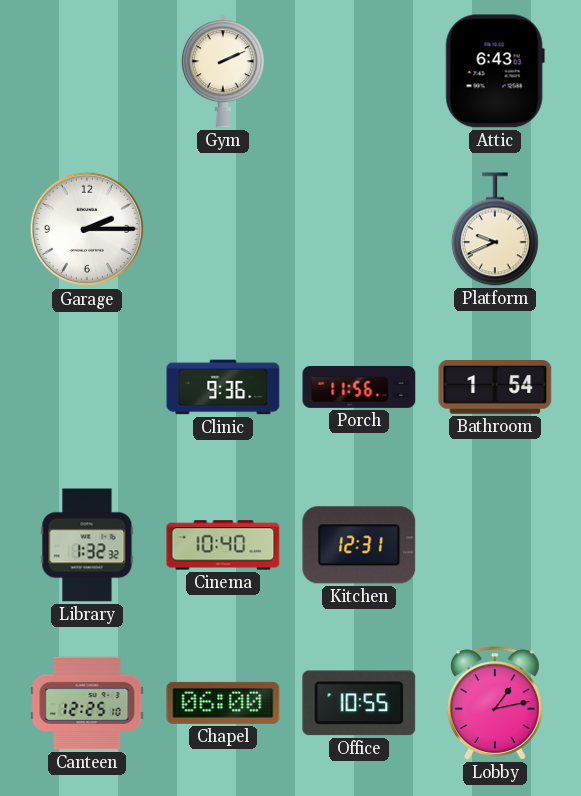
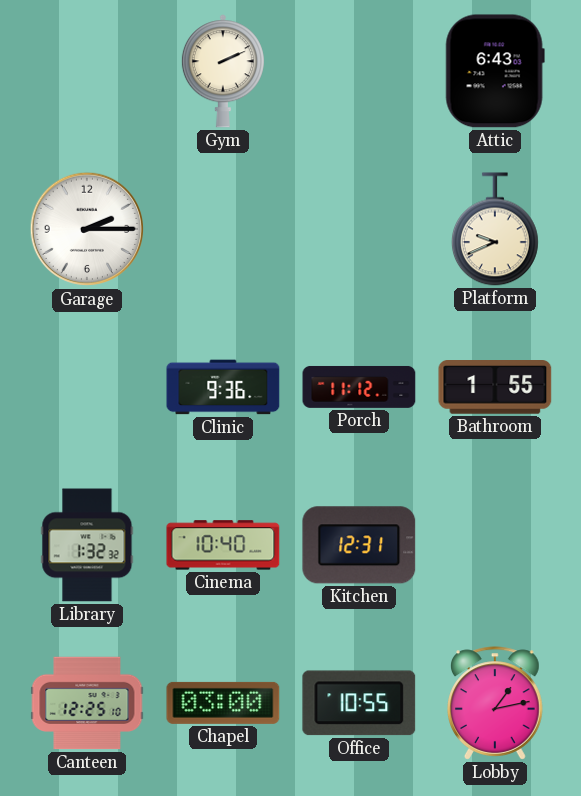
Porch: 11:56 -> 11:12 (359, 387)
Bathroom: 1:54 -> 1:55 (495, 388)
Chapel: 06:00 -> 03:00 (223, 703)
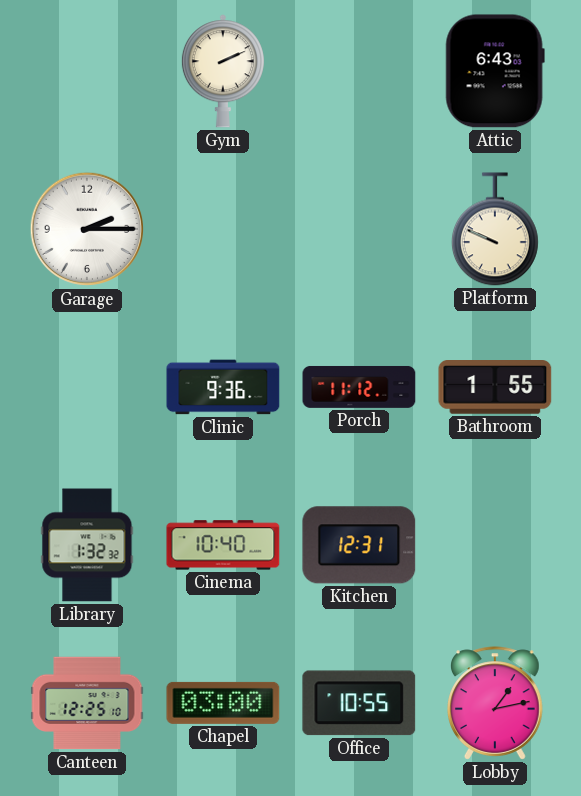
Platform: 9:41 -> 9:49 (495, 229)
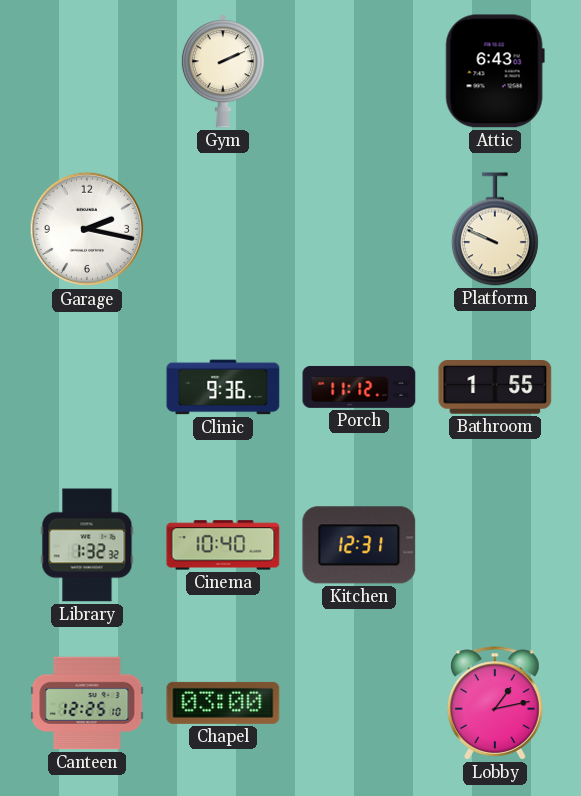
Garage: 2:15 -> 2:17 (87, 229)
Office: 10:55 -> none (359, 703)
